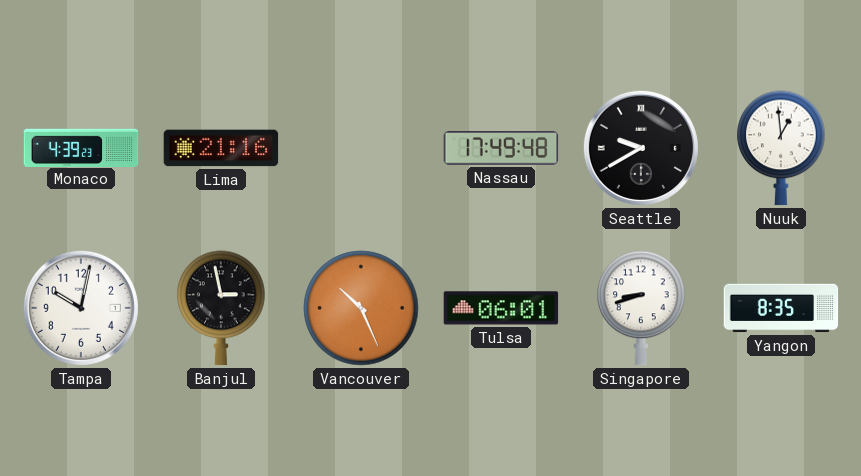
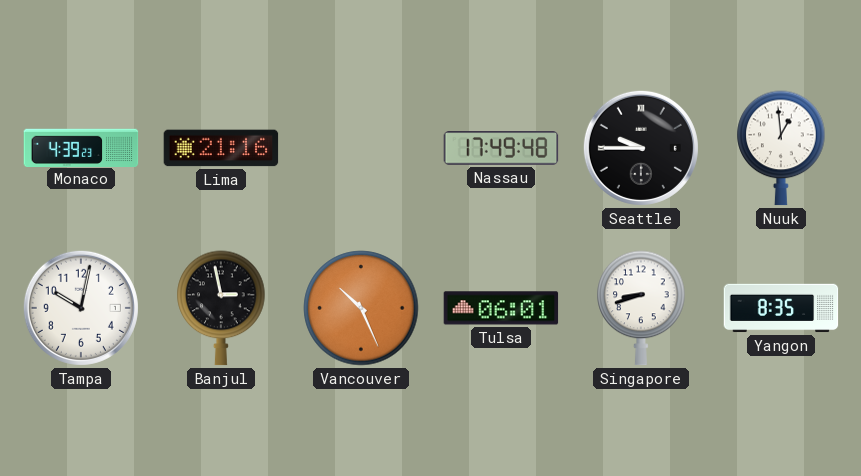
Seattle: 9:40 -> 9:45 (641, 148)
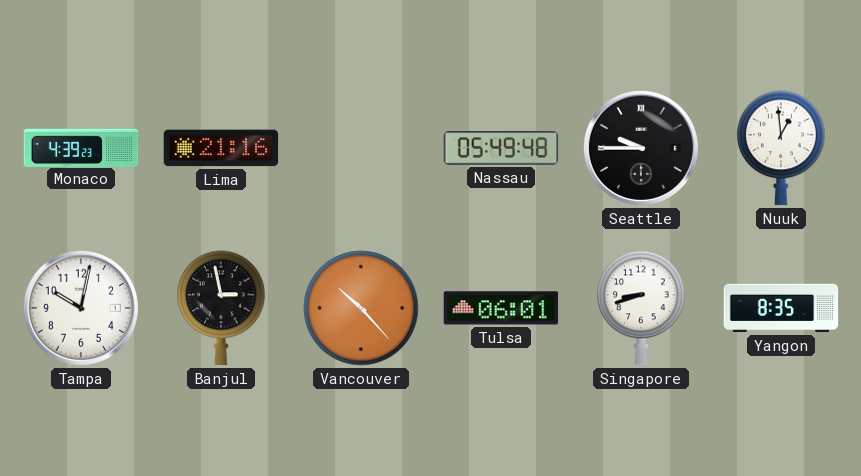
Nassau: 17:49 -> 05:49 (501, 148)
Vancouver: 10:26 -> 10:23 (361, 308)
